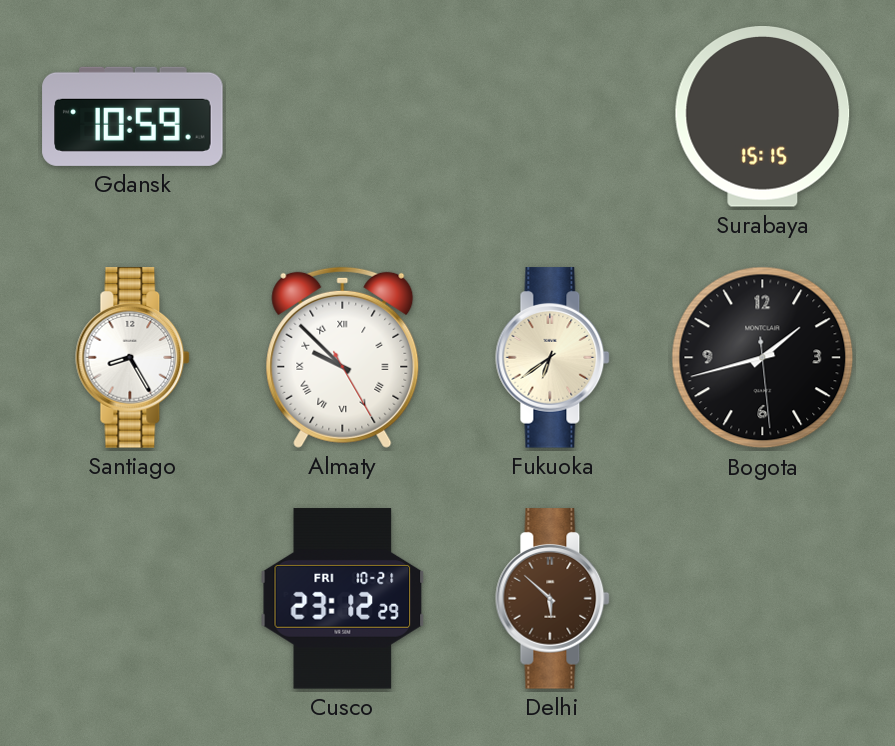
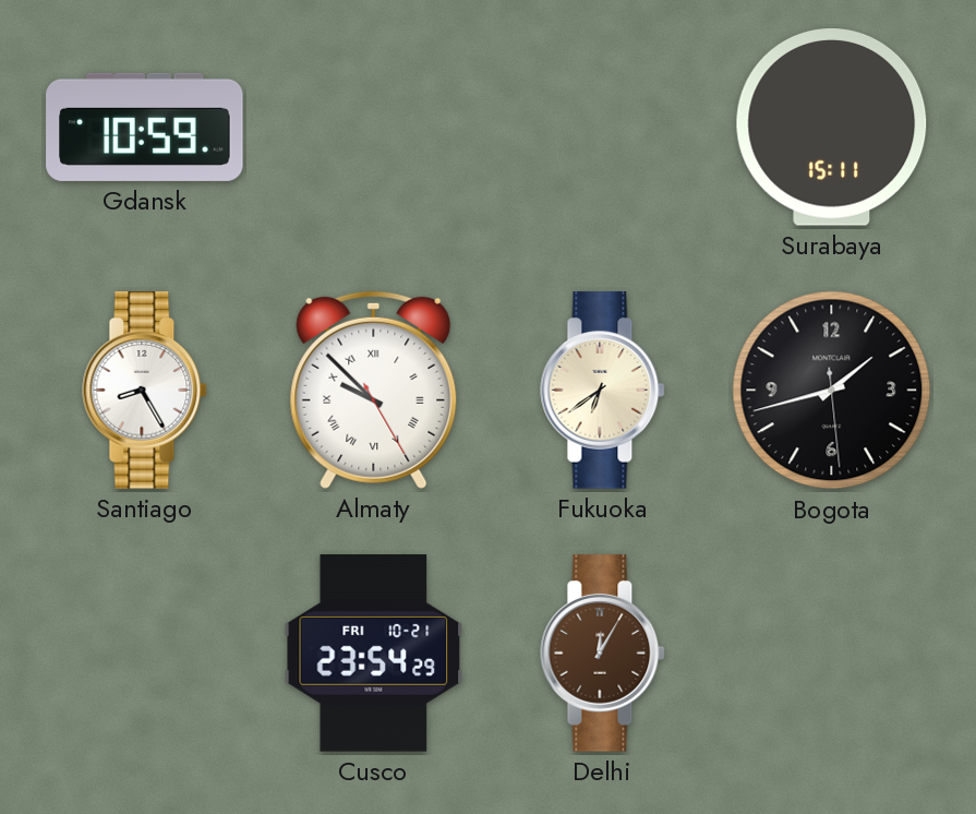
Surabaya: 15:15 -> 15:11 (832, 128)
Cusco: 23:12 -> 23:54 (374, 654)
Delhi: 5:52 -> 12:05 (603, 654)
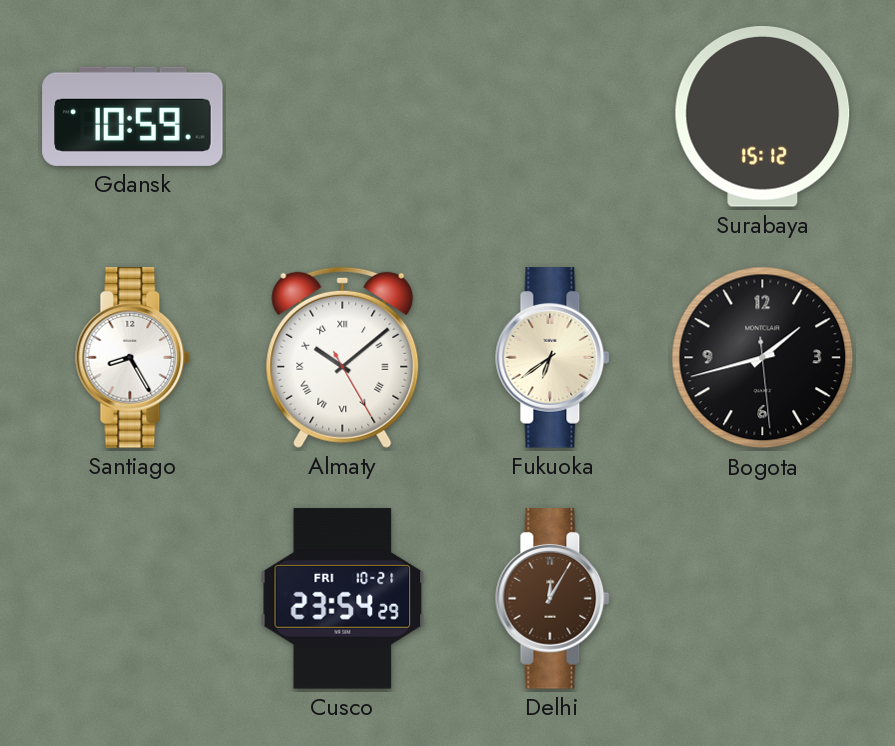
Surabaya: 15:11 -> 15:12 (763, 117)
Almaty: 9:52 -> 10:08 (343, 357)
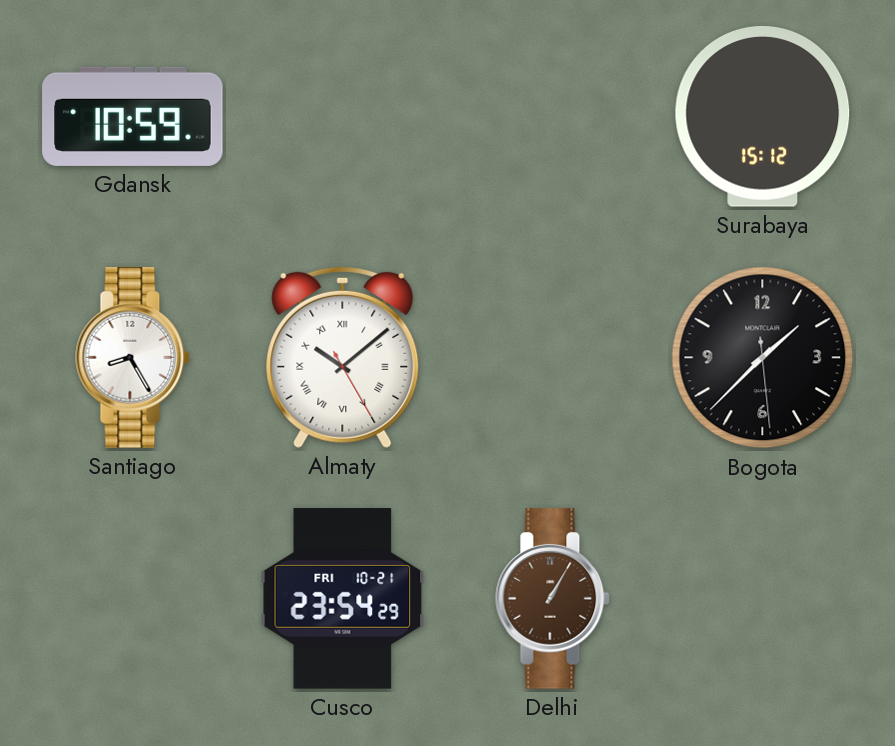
Fukuoka: 6:39 -> none (553, 358)
Bogota: 1:42 -> 1:37 (763, 358)
Delhi: 12:05 -> 1:05 (553, 599)
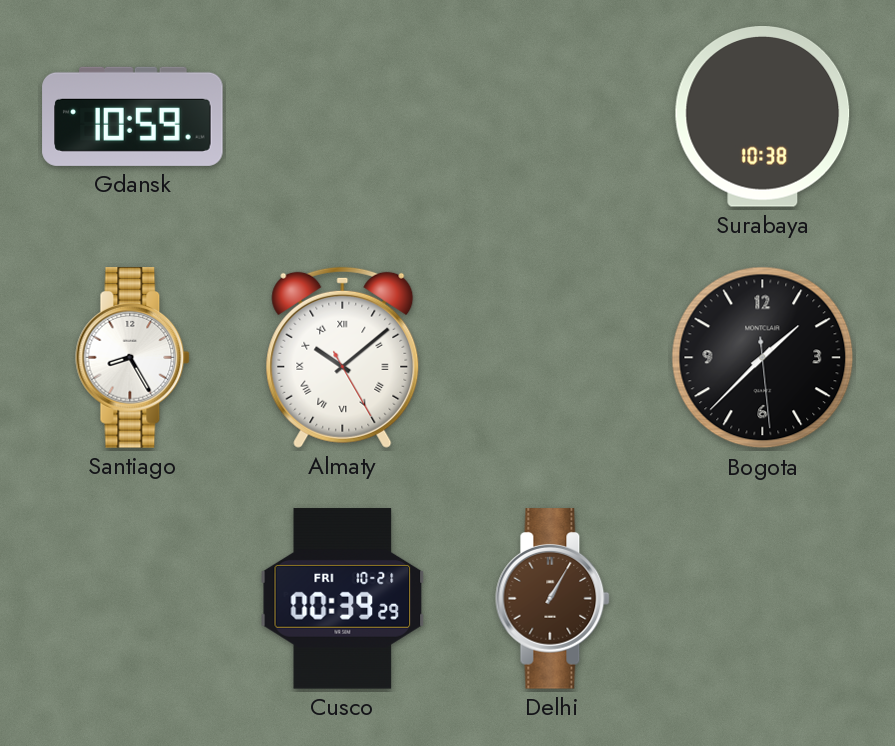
Surabaya: 15:12 -> 10:38 (763, 117)
Cusco: 23:54 -> 00:39 (343, 599)
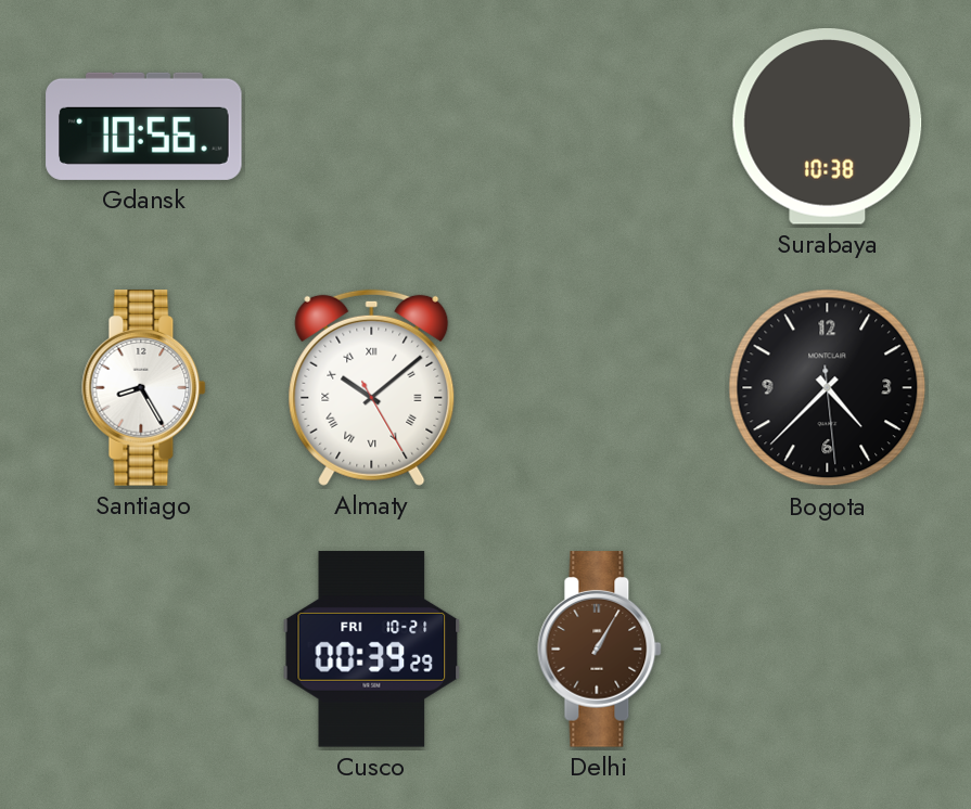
Gdansk: 10:59 -> 10:56 (144, 126)
Bogota: 1:37 -> 4:37 (828, 388)
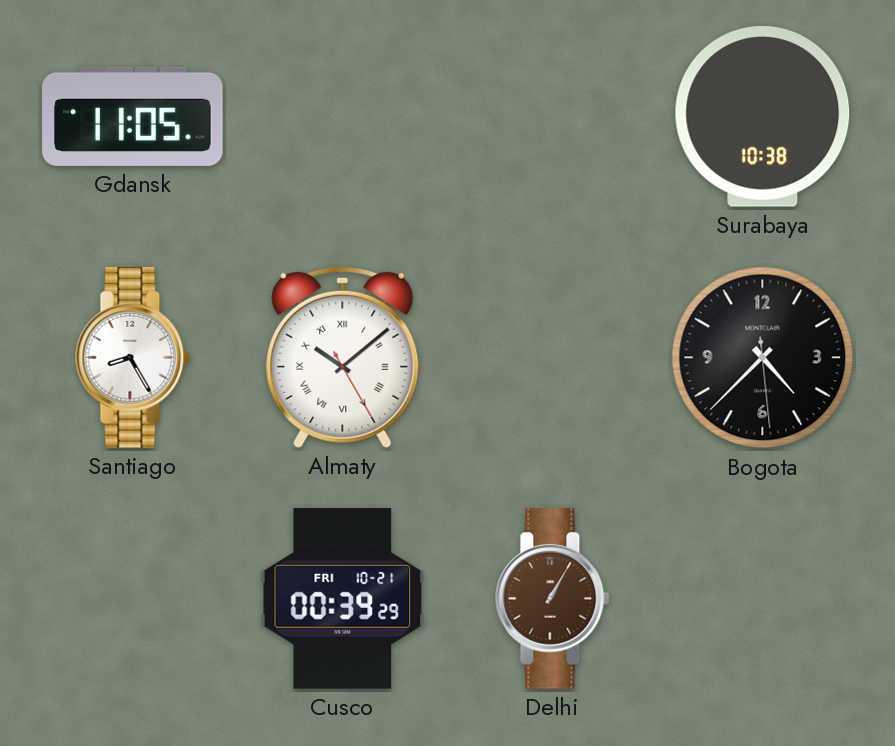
Gdansk: 10:56 -> 11:05 (133, 116)
